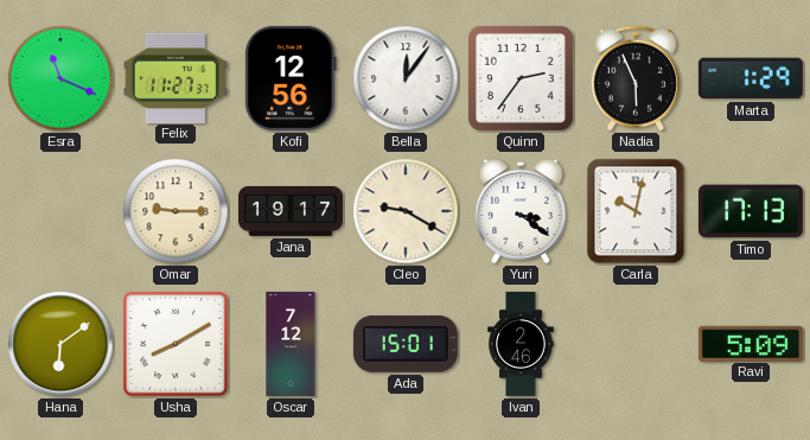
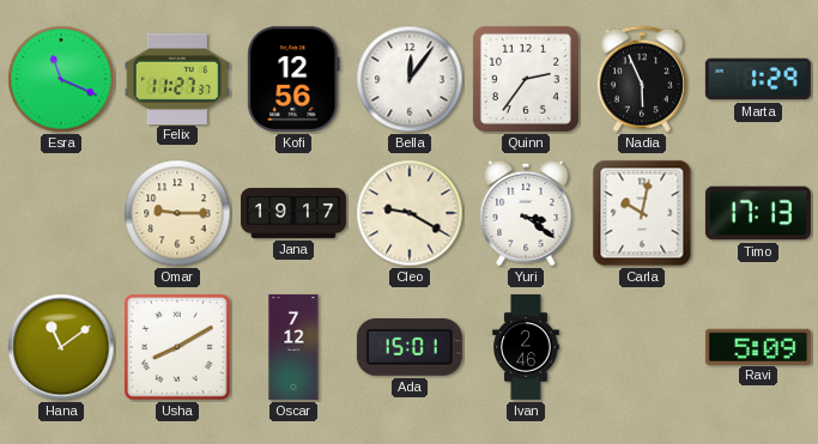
Hana: 6:09 -> 11:09 (61, 347)
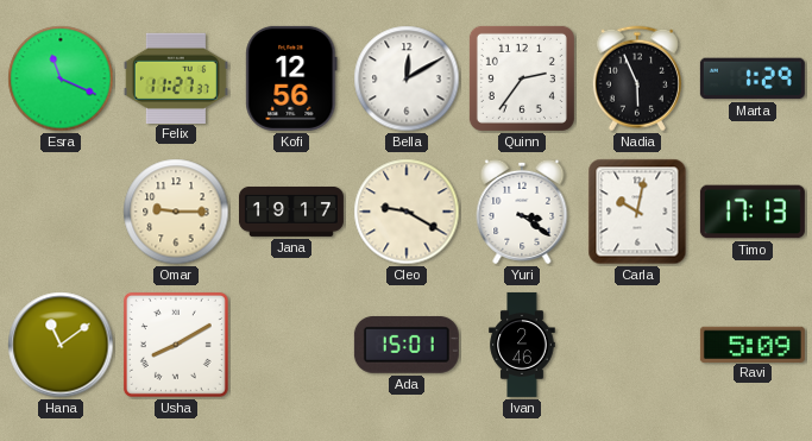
Bella: 12:06 -> 12:10 (407, 78)
Oscar: 7:12 -> none (293, 347)
